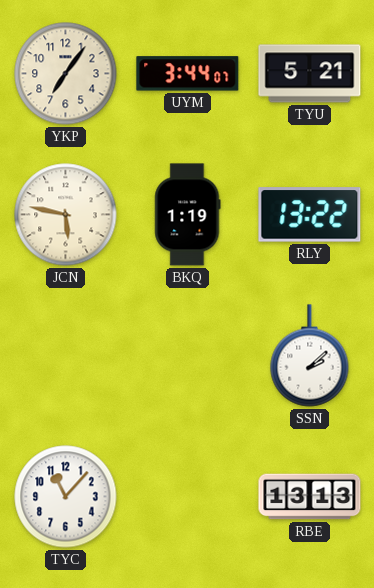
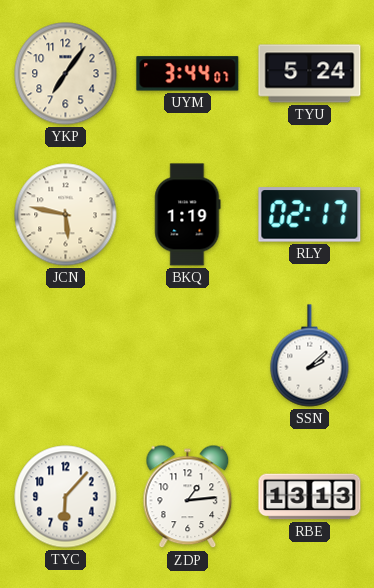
TYU: 5:21 -> 5:24 (310, 74)
RLY: 13:22 -> 02:17 (310, 215)
TYC: 11:07 -> 6:07 (66, 497)
ZDP: none -> 1:14 (188, 497)
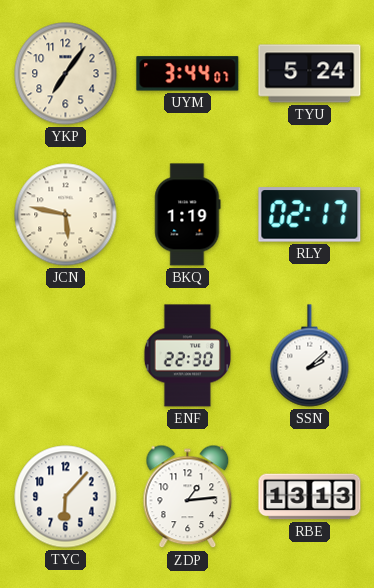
ENF: none -> 22:30 (187, 356)
